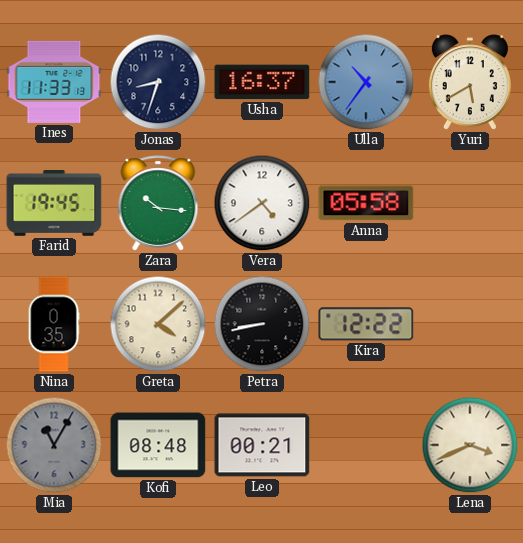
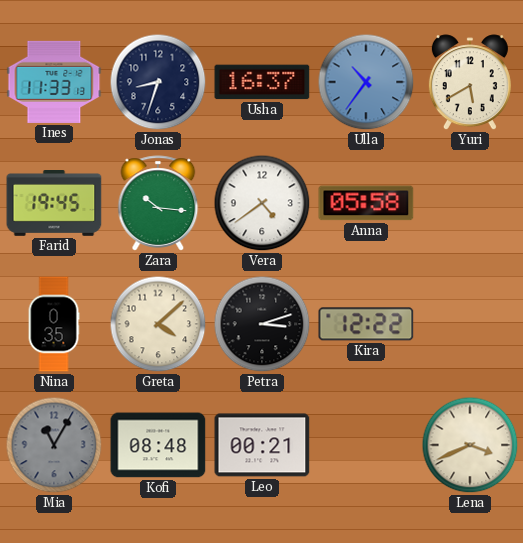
Petra: 8:43 -> 3:12 (262, 324)
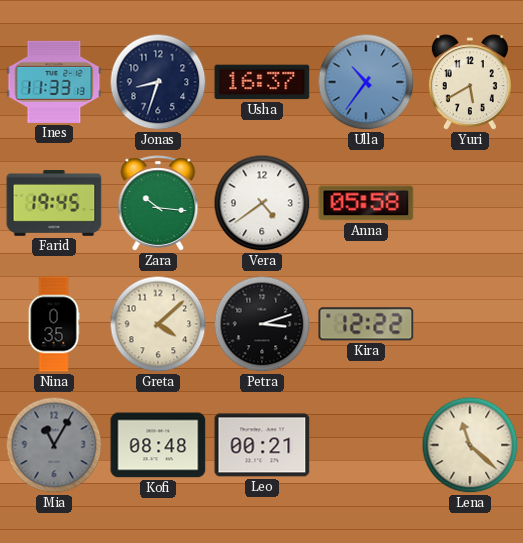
Lena: 3:41 -> 11:22 (470, 445)
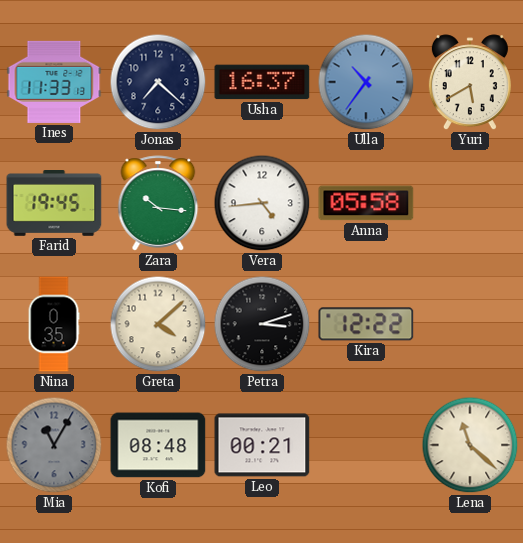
Jonas: 8:33 -> 7:22 (158, 82)
Vera: 4:39 -> 4:44 (262, 203)
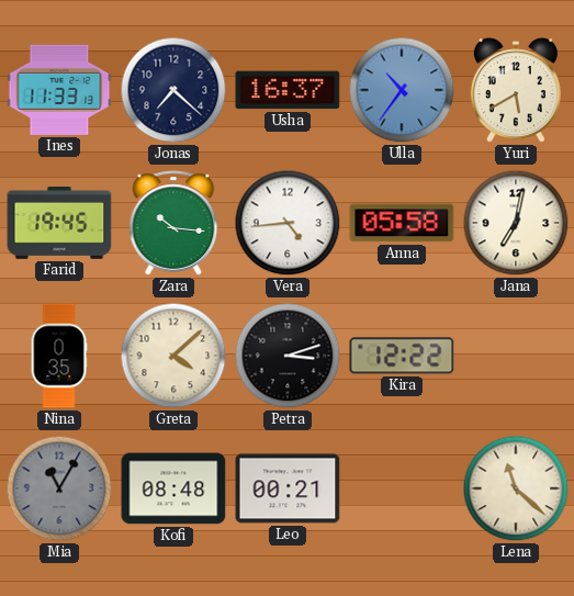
Jana: none -> 7:02 (516, 223)
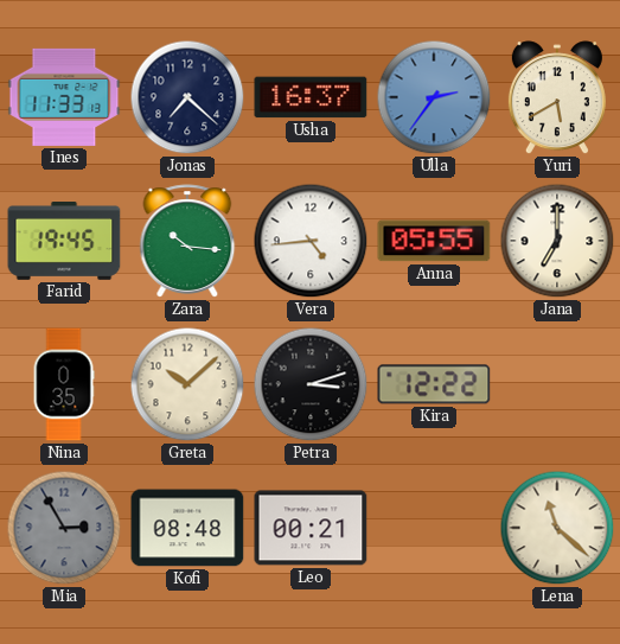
Ulla: 10:36 -> 2:36 (434, 97)
Anna: 05:58 -> 05:55 (434, 241)
Jana: 7:02 -> 7:00 (557, 241)
Greta: 4:08 -> 10:08 (187, 384)
Mia: 11:05 -> 2:55 (64, 528)
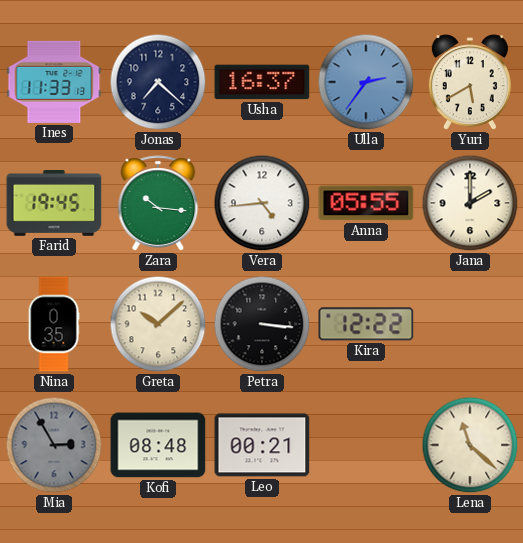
Jana: 7:00 -> 2:00 (470, 203)
Petra: 3:12 -> 3:16 (262, 324)
